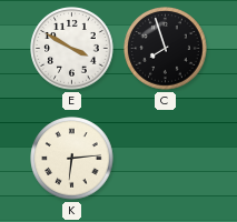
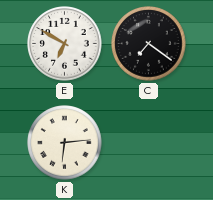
E: 3:50 -> 6:50 (65, 44)
C: 7:57 -> 7:21 (149, 44)
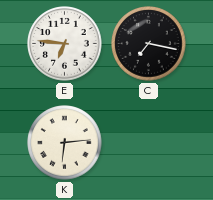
E: 6:50 -> 6:46 (65, 44)
C: 7:21 -> 7:17 (149, 44)
